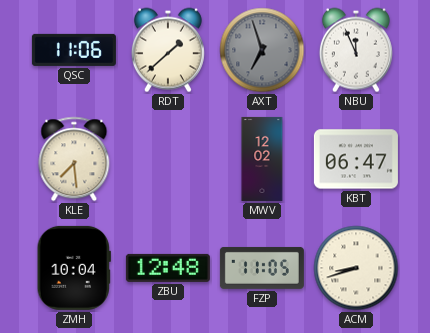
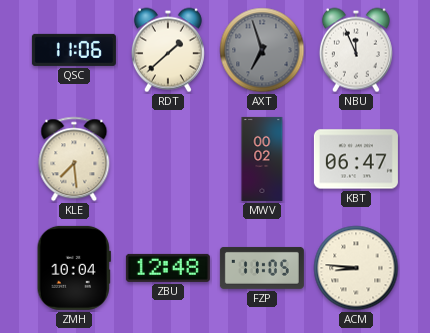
MWV: 12:02 -> 00:02 (262, 159)
ACM: 8:42 -> 8:46 (356, 268)
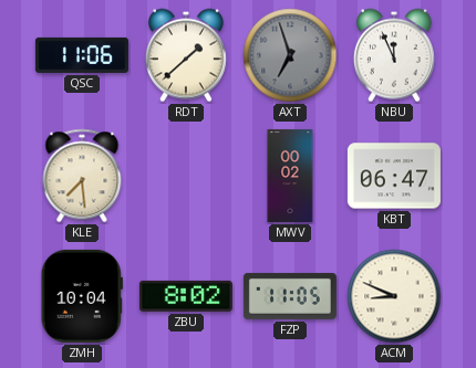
ZBU: 12:48 -> 8:02 (186, 296)
ACM: 8:46 -> 8:49 (394, 296)
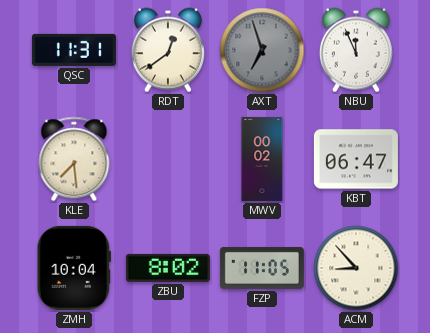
QSC: 11:06 -> 11:31 (74, 50)
RDT: 1:38 -> 12:39 (168, 50)
ACM: 8:49 -> 8:53 (356, 268)
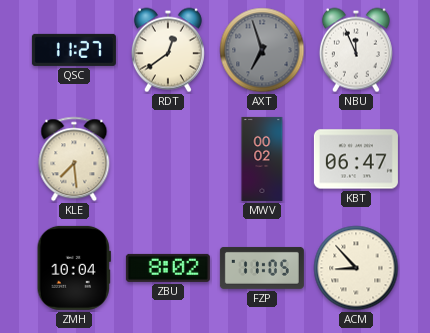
QSC: 11:31 -> 11:27 (74, 50)
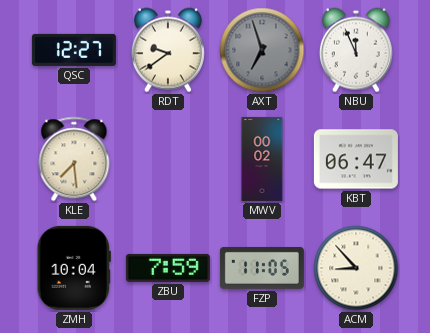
QSC: 11:27 -> 12:27 (74, 50)
RDT: 12:39 -> 9:39 (168, 50)
ZBU: 8:02 -> 7:59 (168, 268)
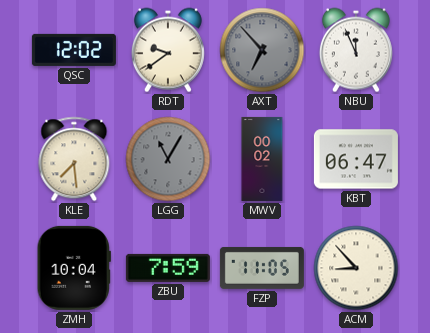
QSC: 12:27 -> 12:02 (74, 50)
AXT: 6:57 -> 6:53 (262, 50)
LGG: none -> 11:05 (168, 159)
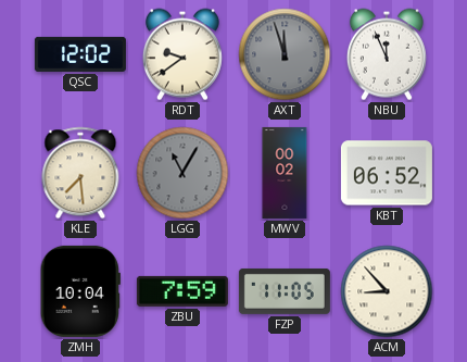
AXT: 6:53 -> 11:57 (285, 54)
KBT: 06:47 -> 06:52 (387, 173)
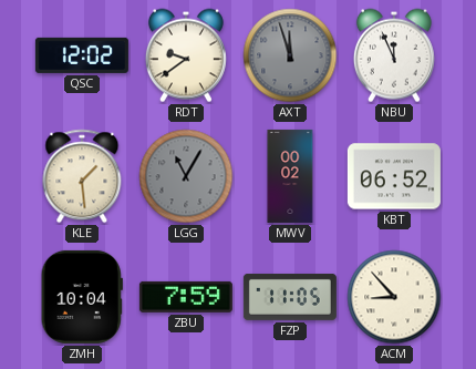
KLE: 7:29 -> 1:29 (82, 176)
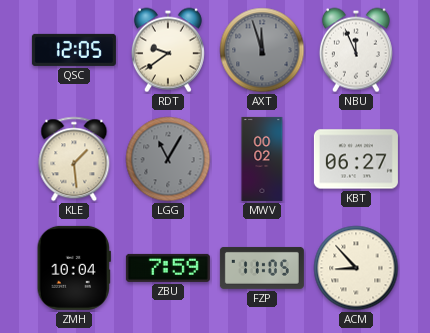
QSC: 12:02 -> 12:05 (74, 50)
KBT: 06:52 -> 06:27 (356, 159)
